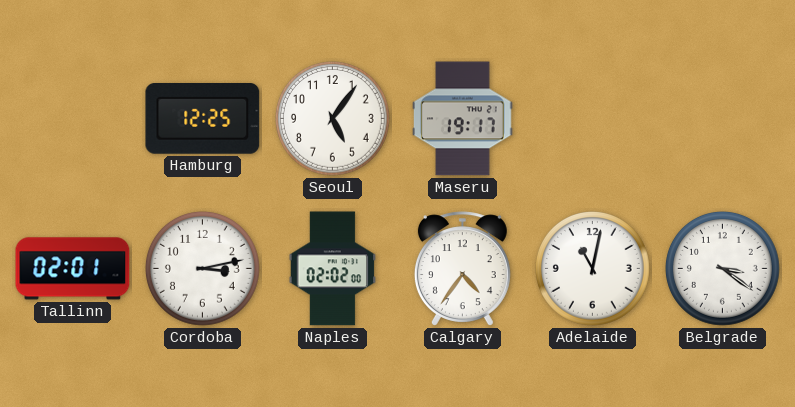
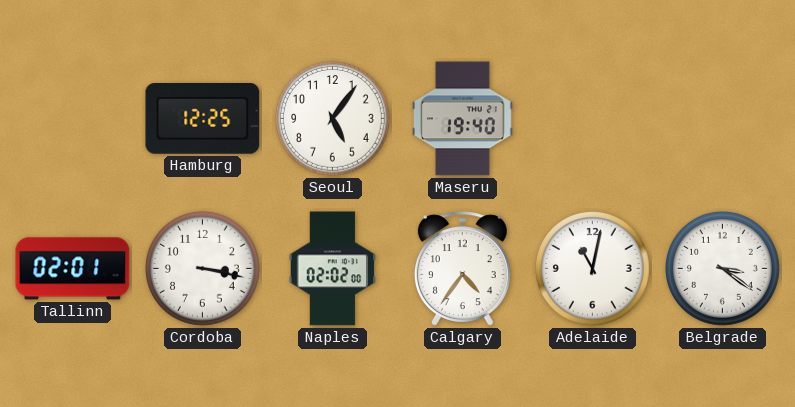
Maseru: 19:17 -> 19:40 (463, 119)
Cordoba: 3:13 -> 3:17 (202, 268)
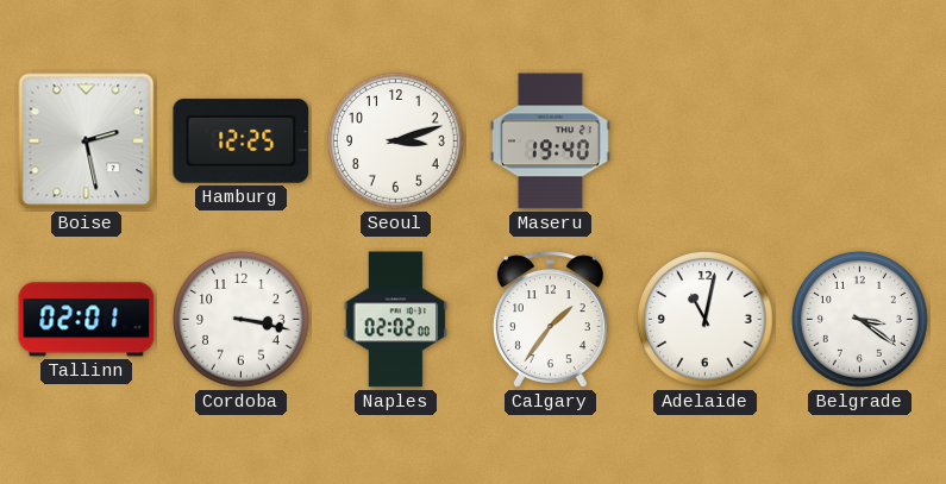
Boise: none -> 2:28 (87, 142)
Seoul: 5:06 -> 3:12 (395, 140)
Calgary: 4:36 -> 1:36 (550, 320)
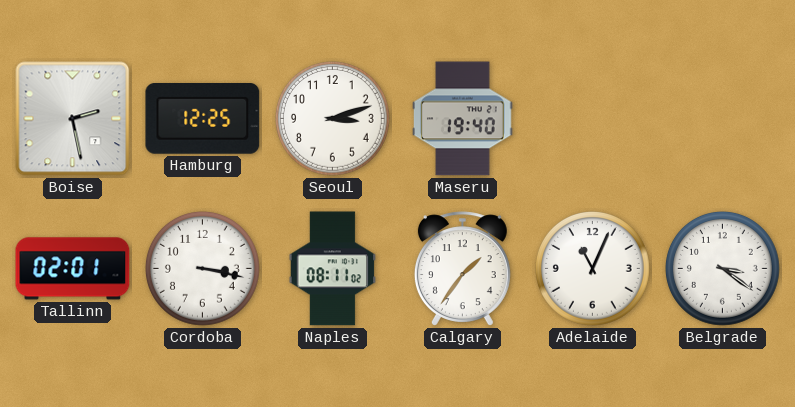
Naples: 02:02 -> 08:11 (333, 269)
Adelaide: 11:02 -> 11:04 (592, 268)
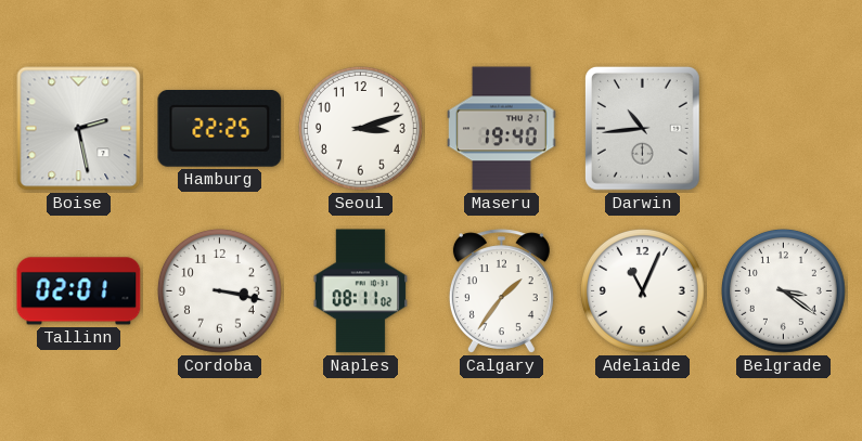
Hamburg: 12:25 -> 22:25 (220, 129)
Darwin: none -> 10:44 (642, 129)
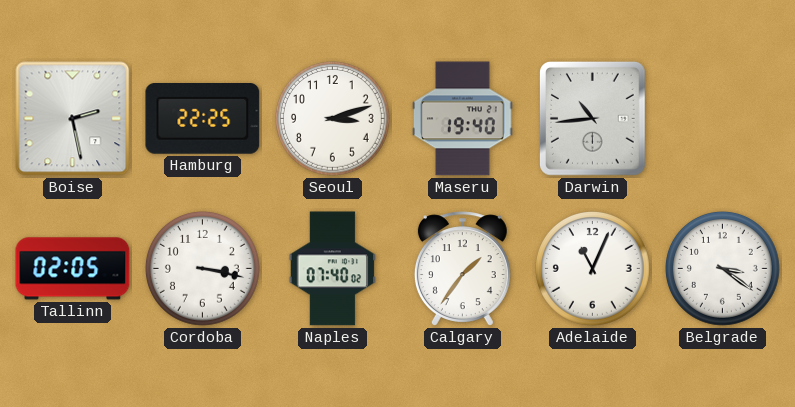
Tallinn: 02:01 -> 02:05 (73, 269)
Naples: 08:11 -> 07:40 (333, 269)
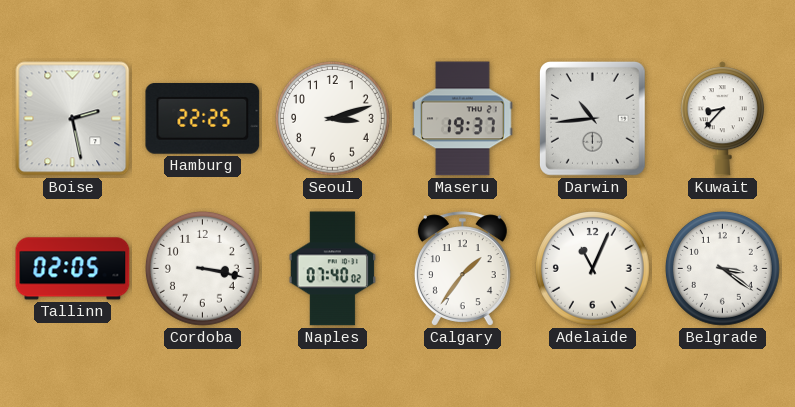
Maseru: 19:40 -> 19:37 (463, 119)
Kuwait: none -> 8:37 (722, 119)
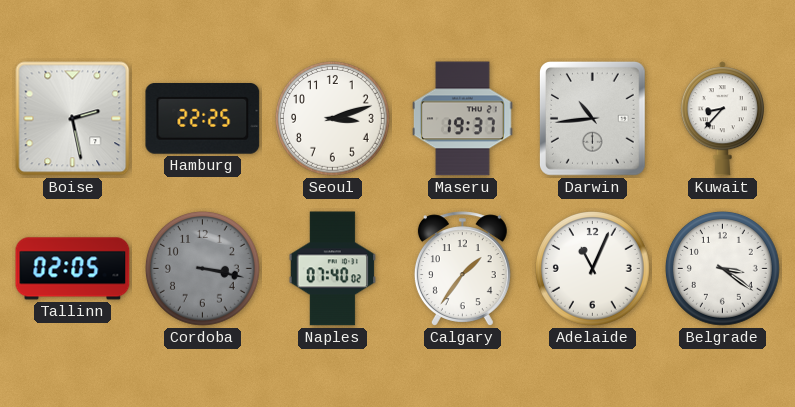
Cordoba dial: white -> grey (202, 268)
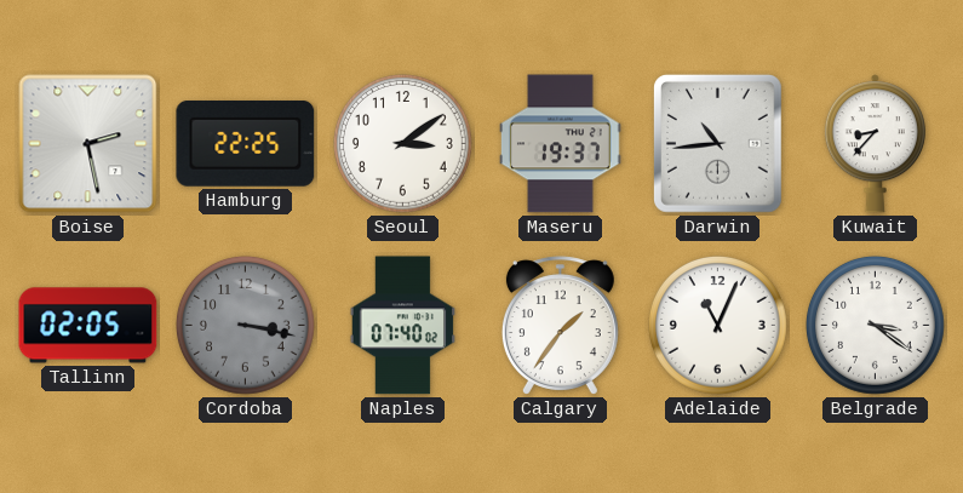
Seoul: 3:12 -> 3:09 (402, 143)
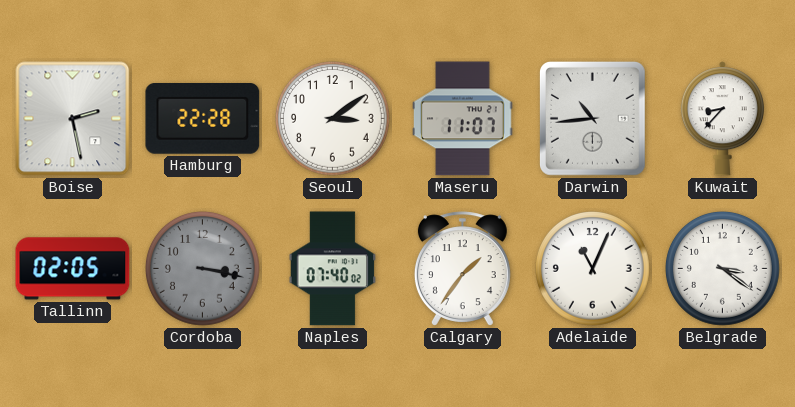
Hamburg: 22:25 -> 22:28 (203, 119)
Maseru: 19:37 -> 11:07 (463, 119)
